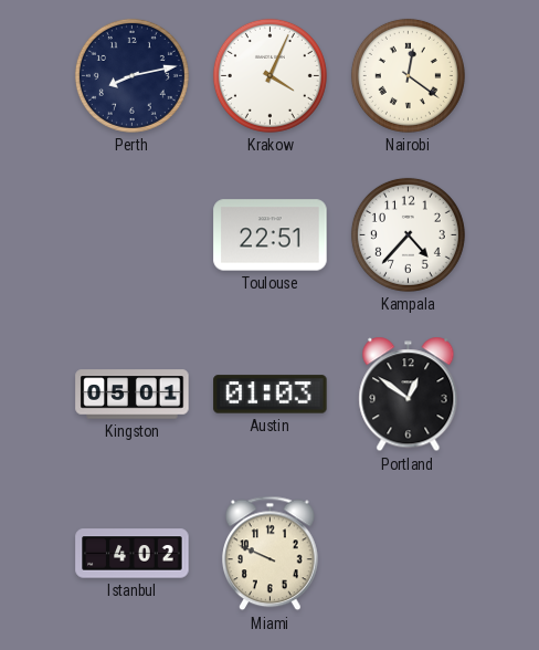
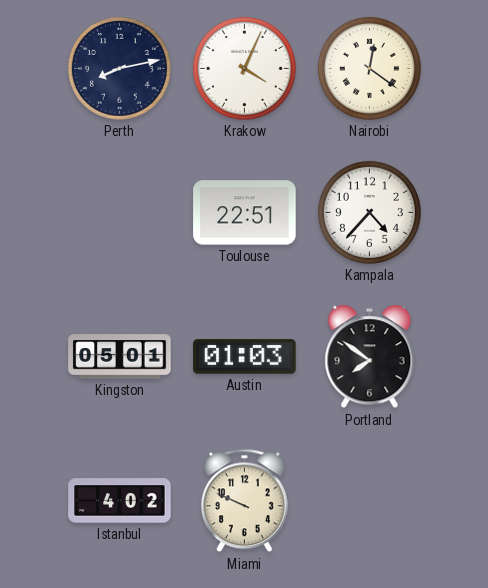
Portland: 12:51 -> 7:51 (370, 357)
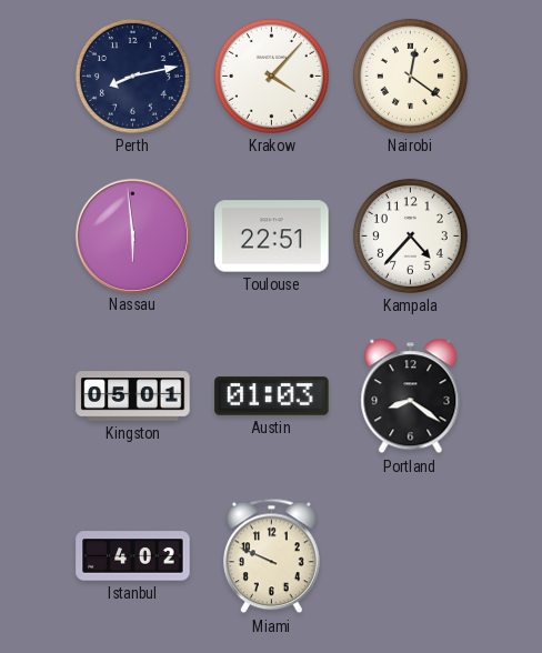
Krakow: 4:04 -> 4:07 (271, 76)
Nassau: none -> 5:59 (132, 235)
Portland: 7:51 -> 8:21 (411, 396)
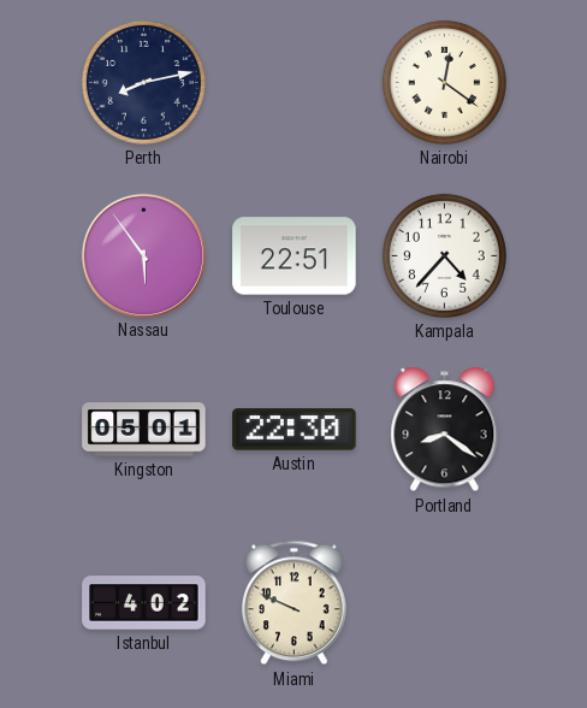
Krakow: 4:07 -> none (271, 76)
Nassau: 5:59 -> 5:54 (143, 255)
Austin: 01:03 -> 22:30 (295, 430)
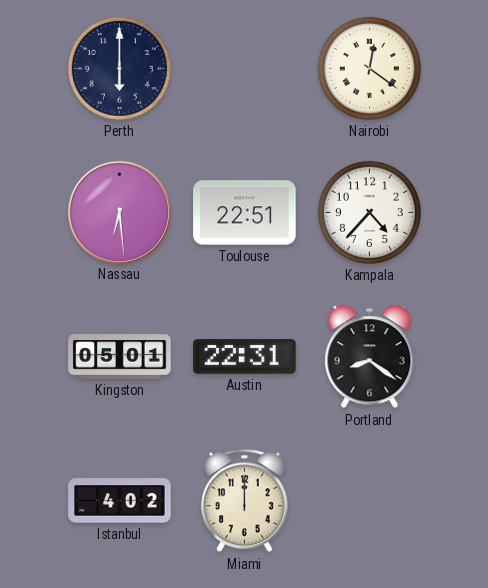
Perth: 8:13 -> 6:00 (119, 68)
Nassau: 5:54 -> 6:29 (119, 212)
Austin: 22:30 -> 22:31 (245, 357)
Miami: 9:49 -> 12:00 (245, 501)
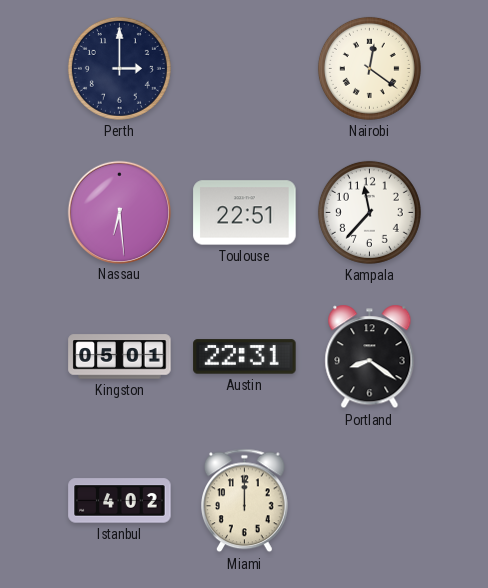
Perth: 6:00 -> 3:00 (119, 68)
Kampala: 4:37 -> 11:37 (369, 212)
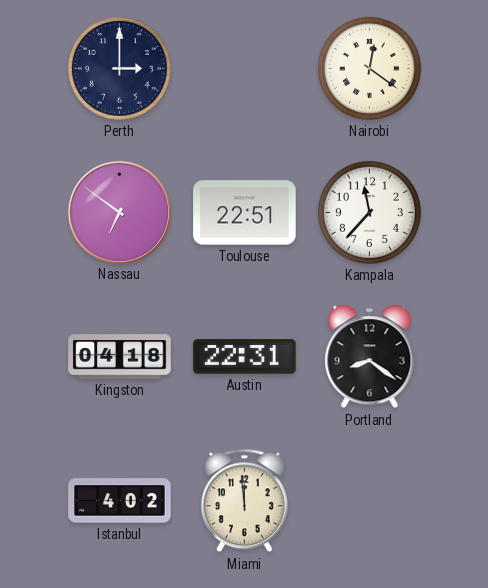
Nassau: 6:29 -> 6:51 (119, 212)
Kingston: 05:01 -> 04:18 (120, 357)
Miami: 12:00 -> 11:59 (245, 501)
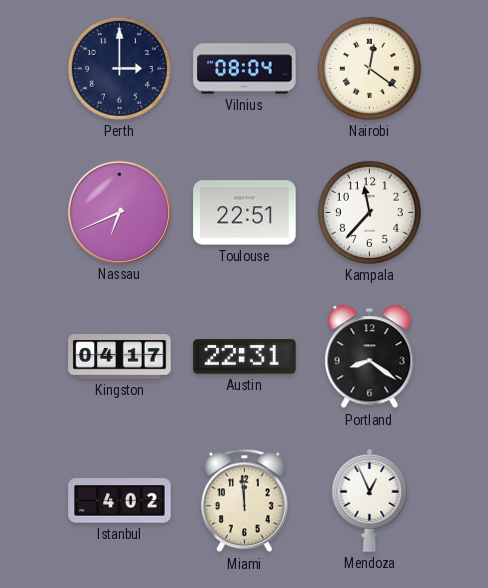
Vilnius: none -> 08:04 (245, 69)
Nassau: 6:51 -> 6:41 (119, 212)
Kingston: 04:18 -> 04:17 (120, 357)
Mendoza: none -> 12:56 (370, 500)
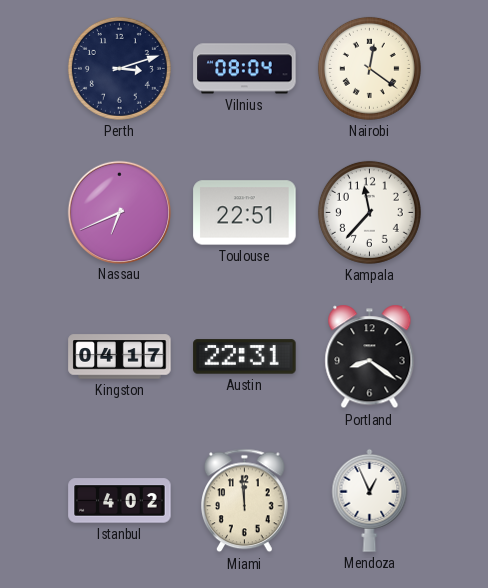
Perth: 3:00 -> 3:12 (119, 68)
